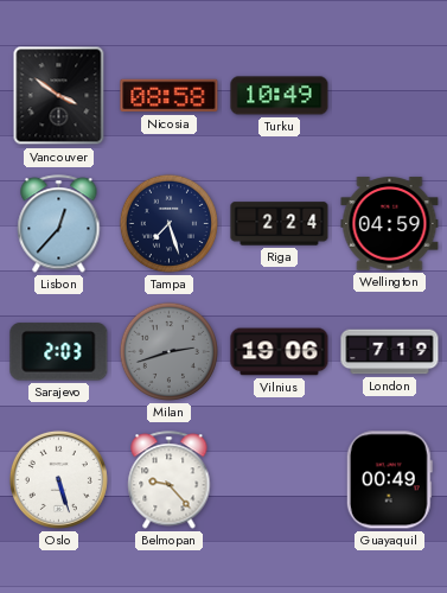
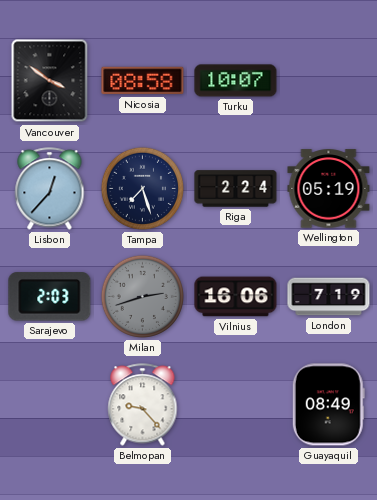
Turku: 10:49 -> 10:07 (236, 81)
Wellington: 04:59 -> 05:19 (329, 189)
Vilnius: 19:06 -> 16:06 (236, 297)
Oslo: 5:27 -> none (58, 479)
Guayaquil: 00:49 -> 08:49 (328, 405)
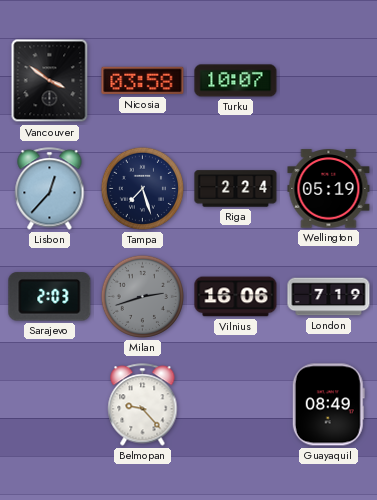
Nicosia: 08:58 -> 03:58 (143, 81)
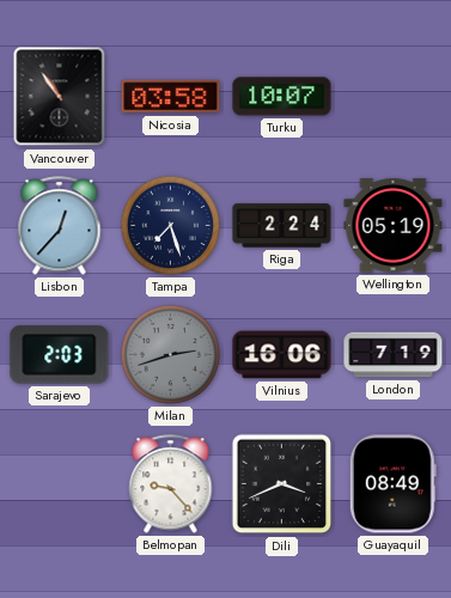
Vancouver: 3:51 -> 10:54 (60, 97)
Dili: none -> 3:41 (282, 484)
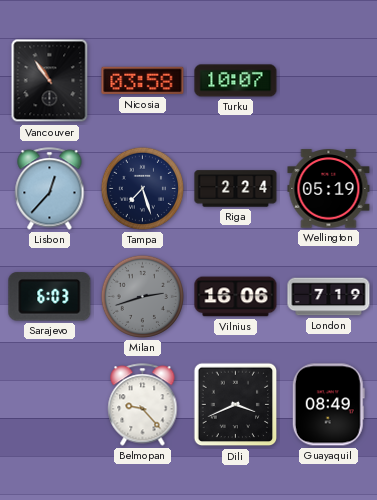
Sarajevo: 2:03 -> 6:03 (50, 297)
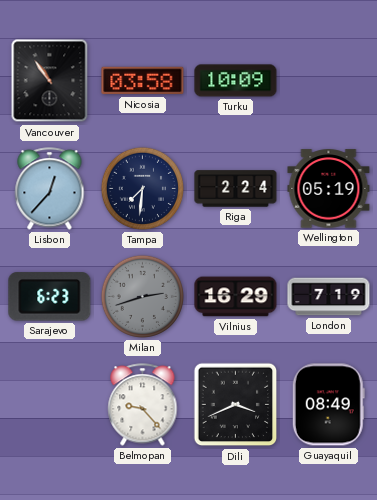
Turku: 10:07 -> 10:09 (236, 81)
Tampa: 7:27 -> 7:31 (142, 188)
Sarajevo: 6:03 -> 6:23 (50, 297)
Vilnius: 16:06 -> 16:29 (236, 297)
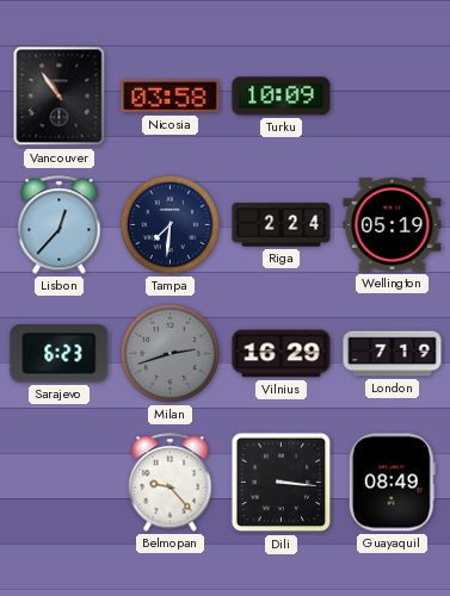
Dili: 3:41 -> 3:16 (282, 483)
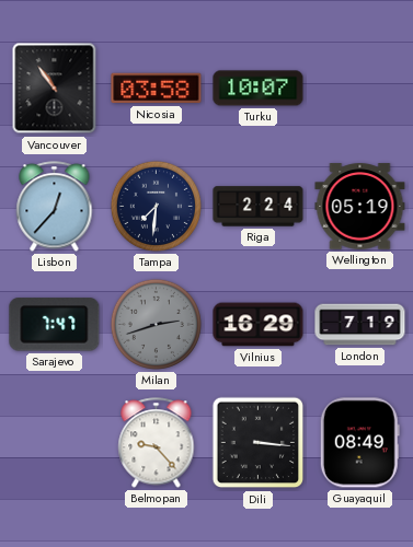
Turku: 10:09 -> 10:07 (259, 89)
Sarajevo: 6:23 -> 7:47 (55, 325)
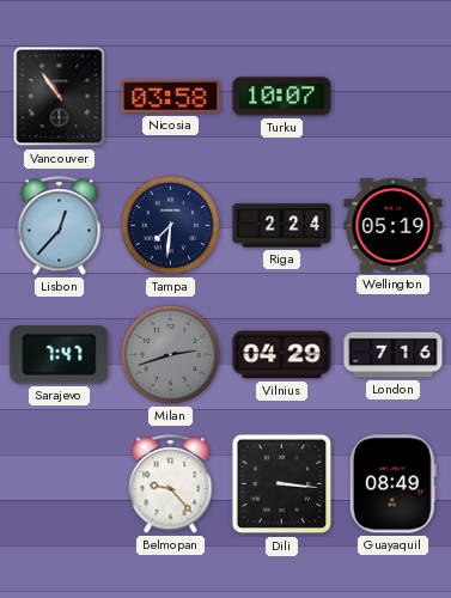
Vilnius: 16:29 -> 04:29 (282, 355)
London: 7:19 -> 7:16 (394, 355)
